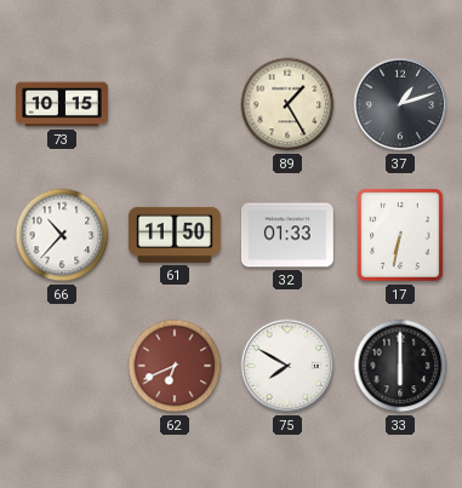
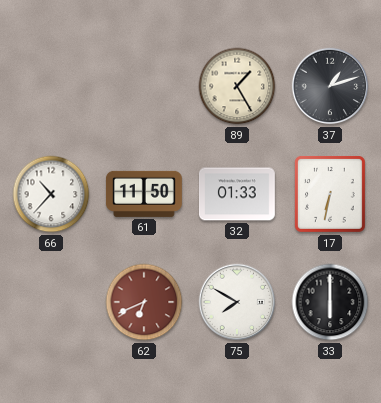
73: 10:15 -> none (63, 104)
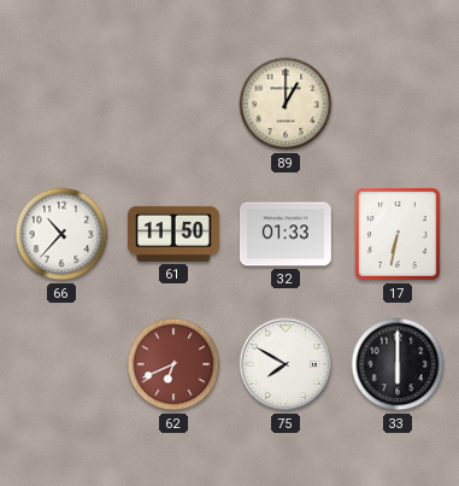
89: 1:25 -> 1:00 (286, 104)
37: 1:12 -> none (330, 86)
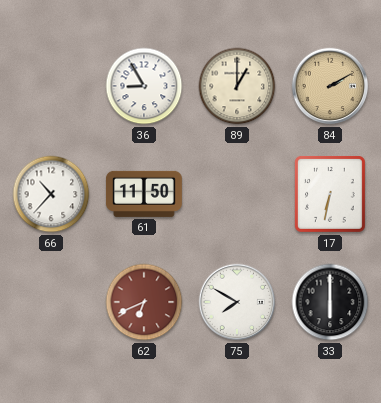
36: none -> 8:55 (144, 86)
84: none -> 2:10 (330, 86)
32: 01:33 -> none (287, 234)
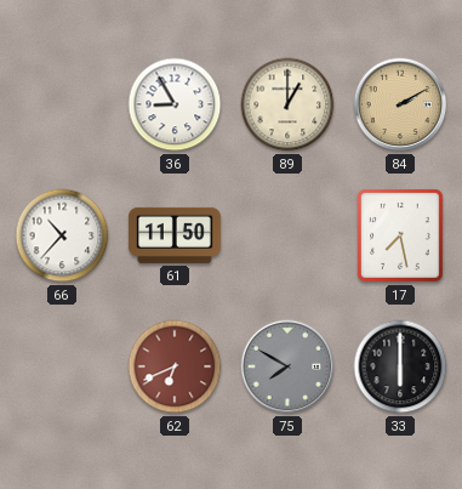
17: 6:32 -> 7:28 (400, 237)
75 dial: white -> grey (287, 366)
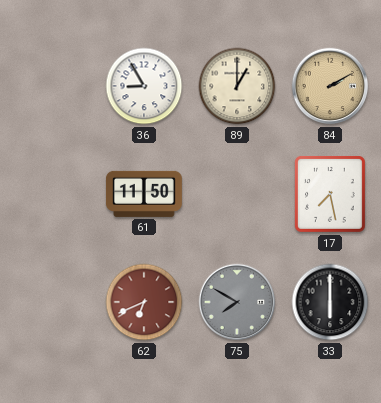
66: 10:37 -> none (62, 235)
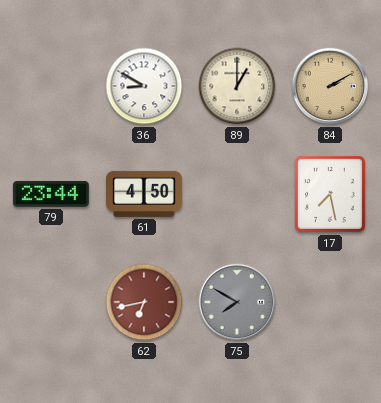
36: 8:55 -> 8:50 (144, 86)
79: none -> 23:44 (51, 194)
61: 11:50 -> 4:50 (144, 194)
62: 6:41 -> 6:43 (144, 302)
33: 6:00 -> none (330, 302)
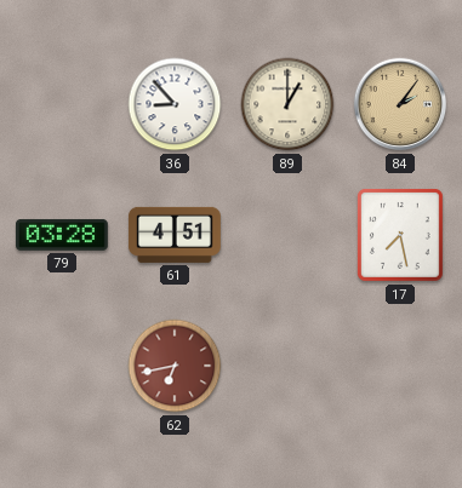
36: 8:50 -> 8:53 (175, 104)
84: 2:10 -> 2:06 (400, 104)
79: 23:44 -> 03:28 (62, 235)
61: 4:50 -> 4:51 (175, 235)
75: 7:50 -> none (237, 302)
